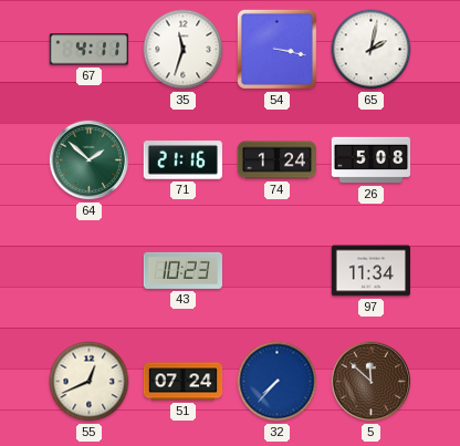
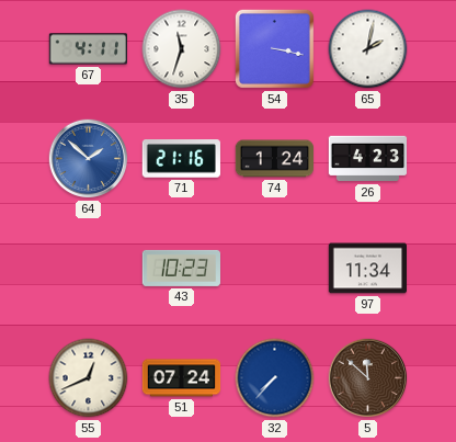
64 dial: green -> blue (89, 159)
26: 5:08 -> 4:23 (368, 159)
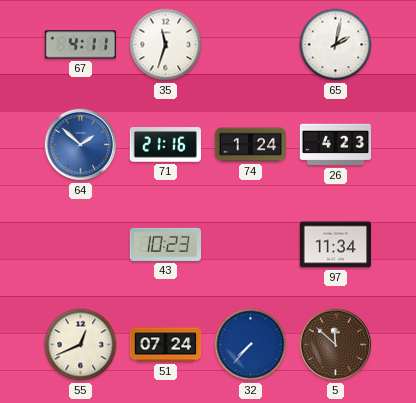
54: 3:17 -> none (274, 48)
